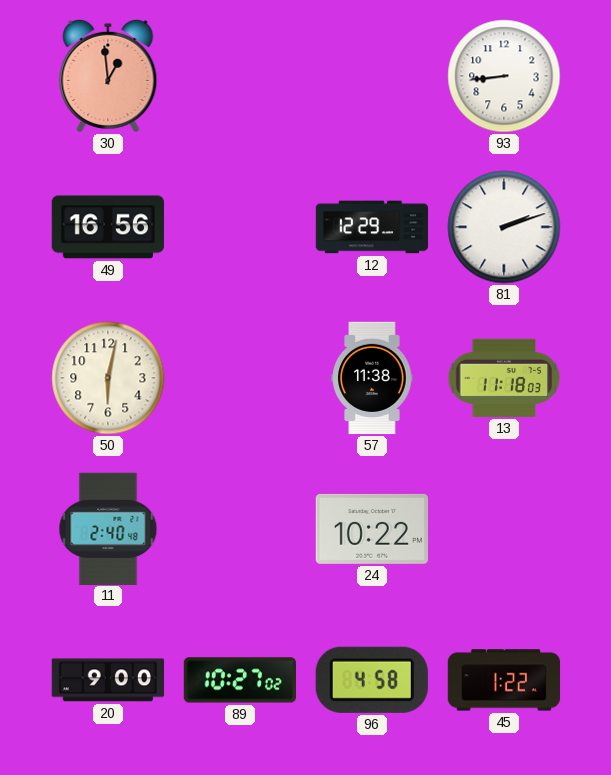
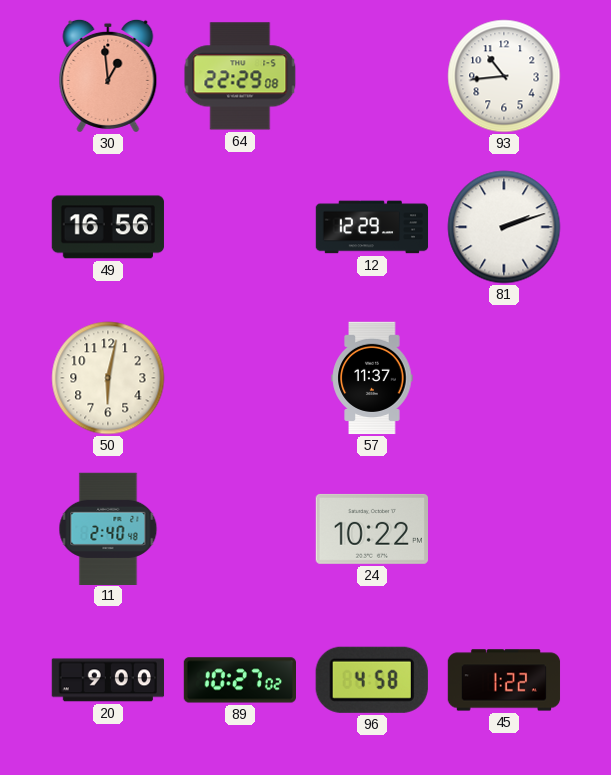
64: none -> 22:29 (240, 76)
93: 8:44 -> 10:44 (504, 76)
57: 11:38 -> 11:37 (372, 378)
13: 11:18 -> none (504, 378)
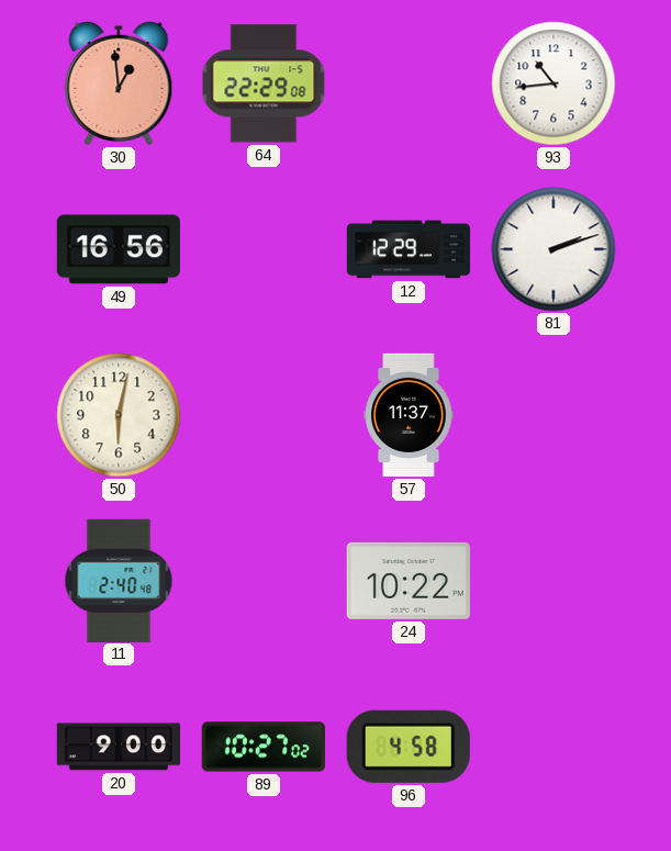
45: 1:22 -> none (504, 680)
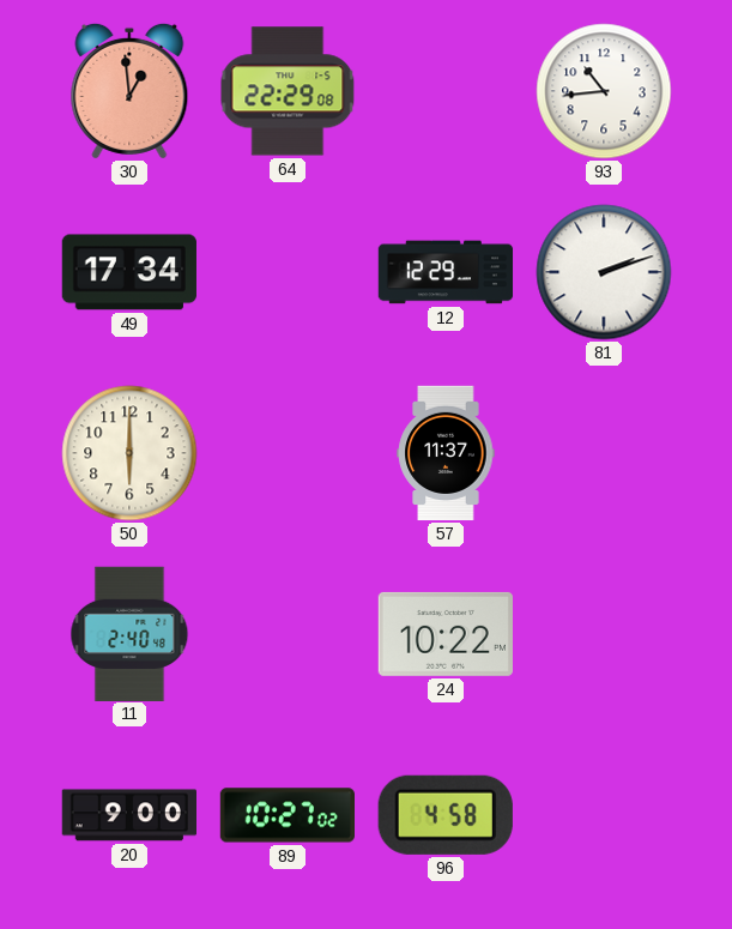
49: 16:56 -> 17:34 (128, 272)
50: 6:02 -> 6:00 (129, 453)
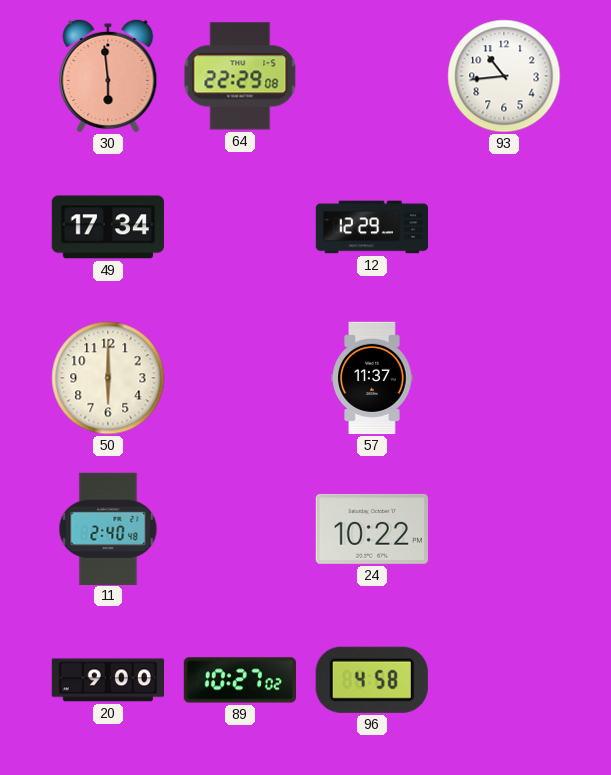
30: 12:59 -> 5:59 (108, 76)
81: 2:12 -> none (604, 272)
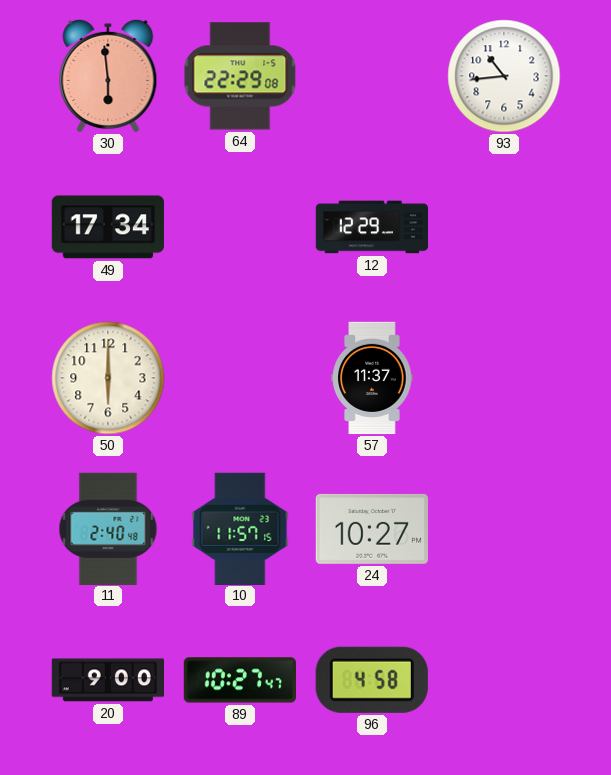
10: none -> 11:57 (240, 528)
24: 10:22 -> 10:27 (371, 529)
89: 10:27:02 -> 10:27:47 (239, 680)
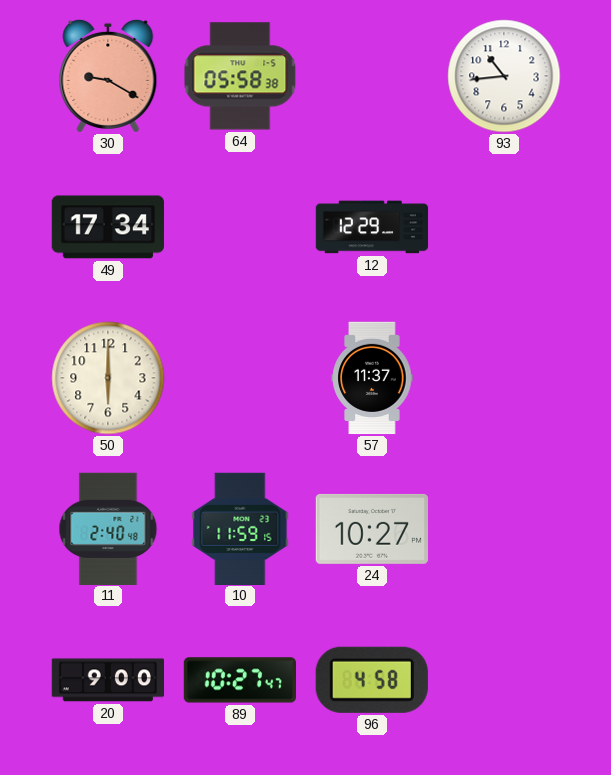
30: 5:59 -> 9:20 (108, 76)
64: 22:29 -> 05:58 (240, 76)
10: 11:57 -> 11:59 (240, 528)
